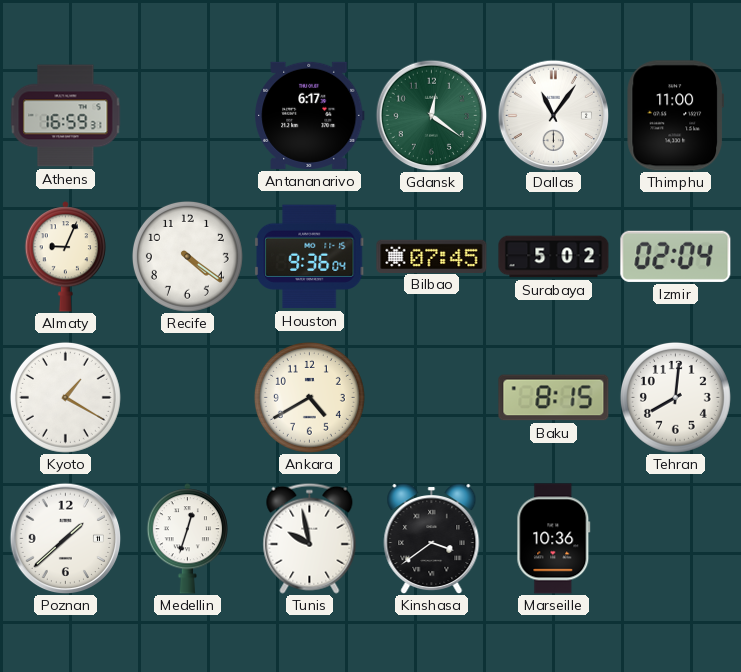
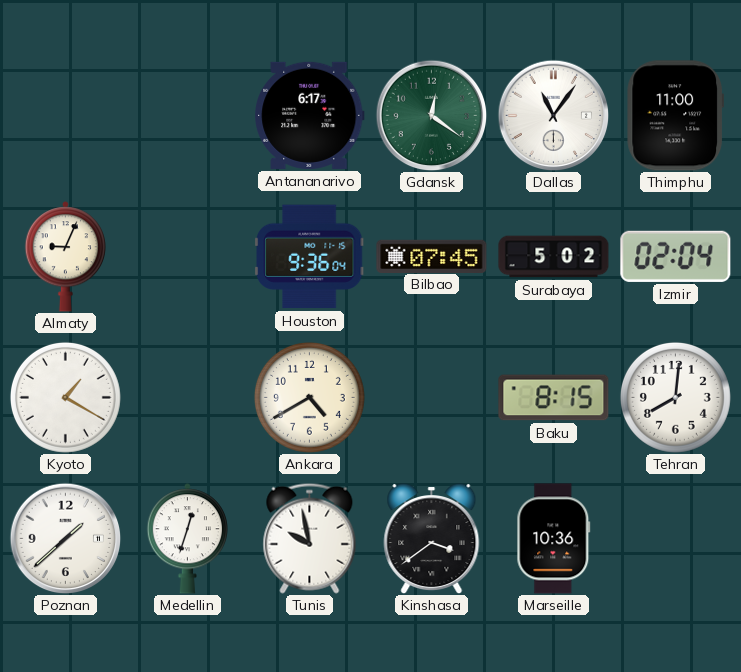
Athens: 16:59 -> none (66, 116)
Recife: 4:21 -> none (187, 256)
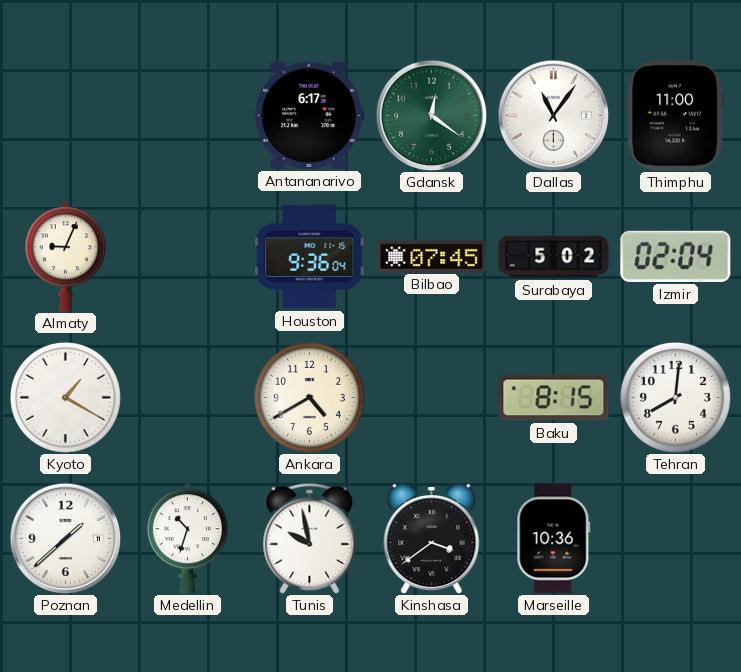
Medellin: 12:33 -> 10:33 (187, 539)
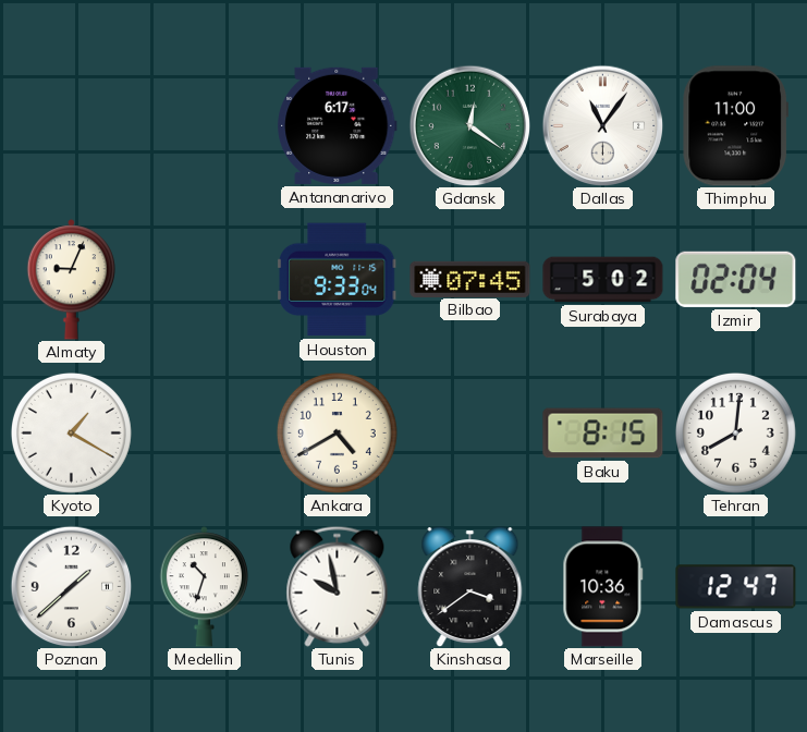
Houston: 9:36 -> 9:33 (338, 280)
Damascus: none -> 12:47 (736, 587)
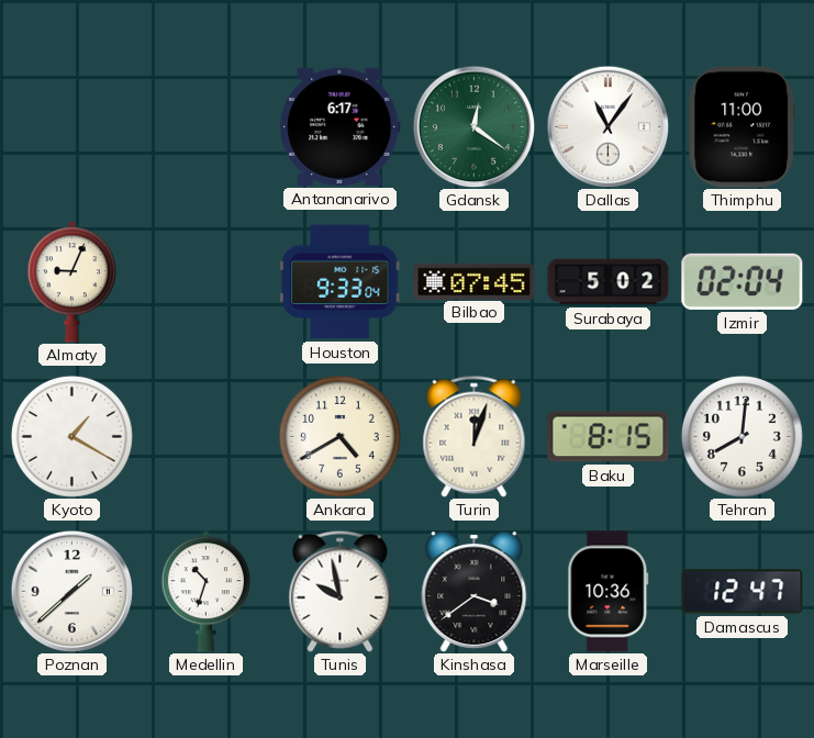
Turin: none -> 12:03 (475, 436)
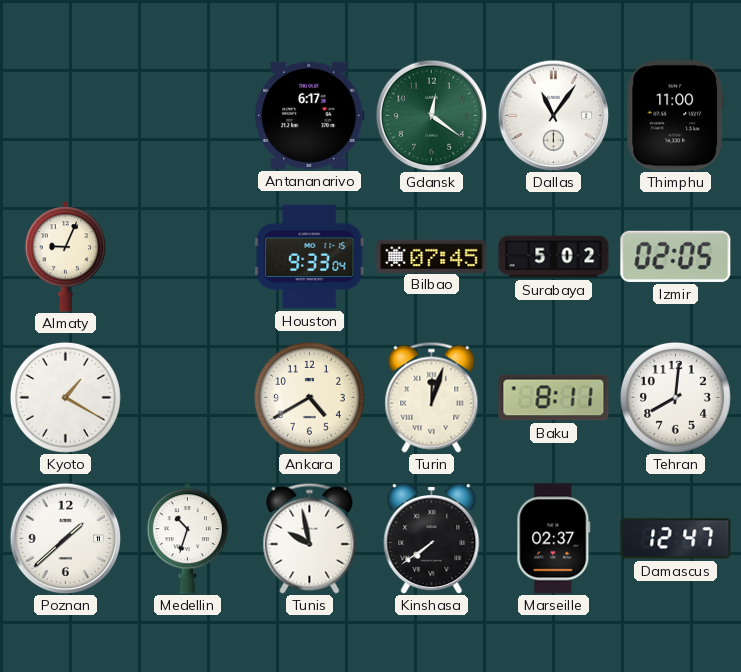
Izmir: 02:04 -> 02:05 (676, 256)
Baku: 8:15 -> 8:11 (554, 398)
Kinshasa: 3:39 -> 7:39 (432, 538)
Marseille: 10:36 -> 02:37 (554, 539)
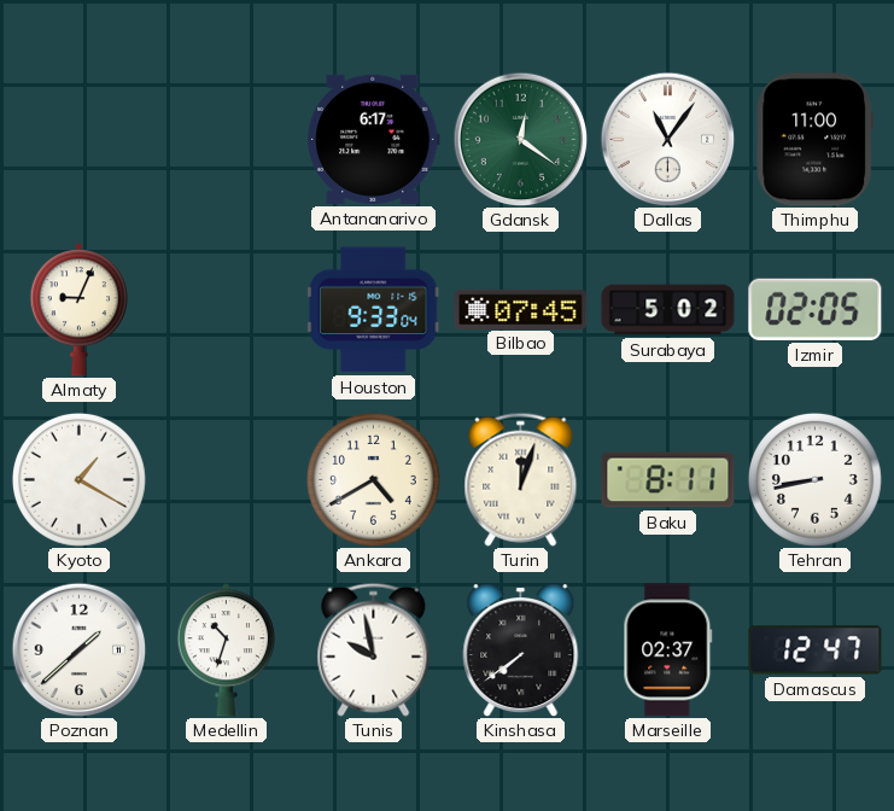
Tehran: 8:01 -> 8:43 (814, 479)
